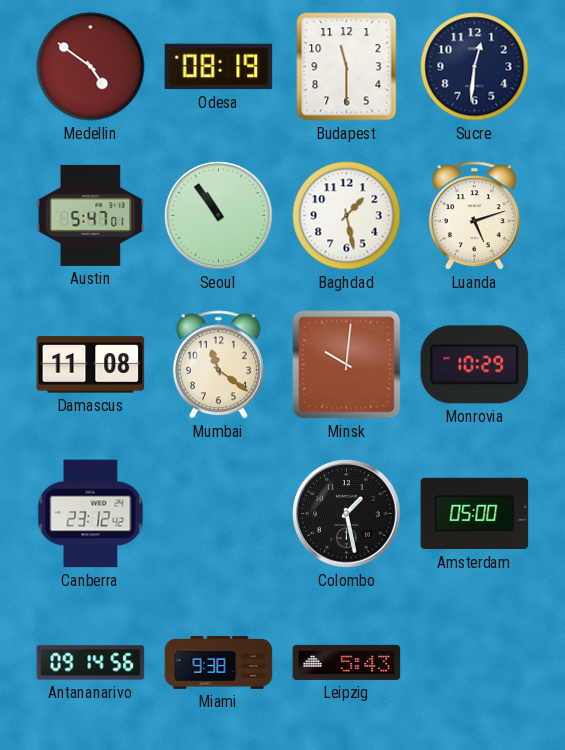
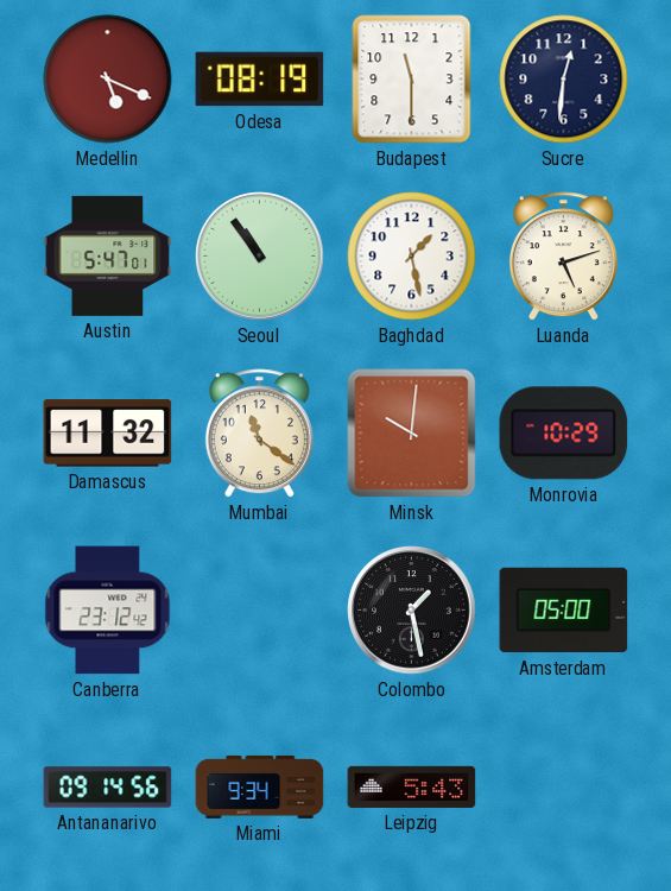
Medellin: 4:51 -> 5:19 (108, 80)
Damascus: 11:08 -> 11:32 (108, 434)
Miami: 9:38 -> 9:34 (260, 786)
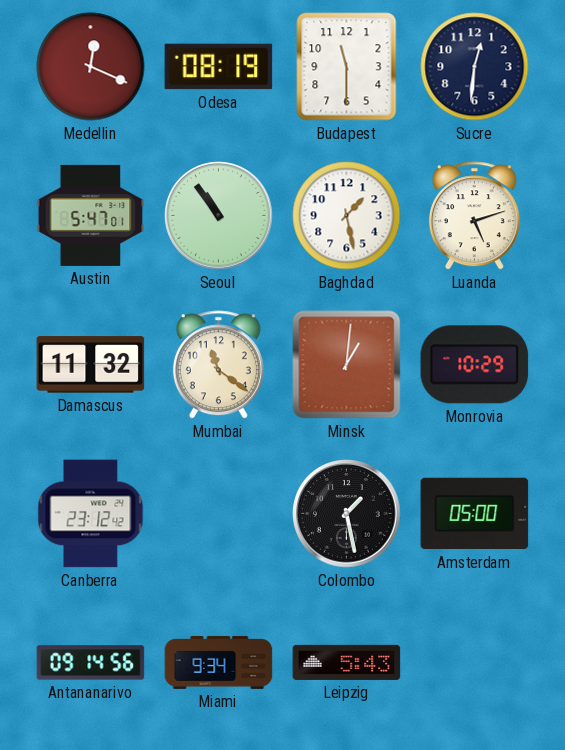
Medellin: 5:19 -> 12:19 (91, 67)
Minsk: 10:01 -> 1:01 (347, 365)
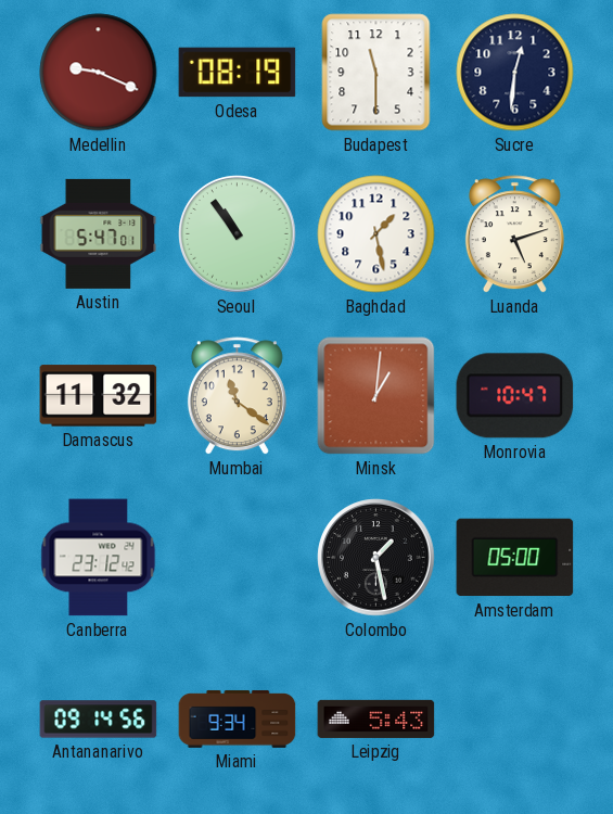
Medellin: 12:19 -> 9:19 (99, 73)
Monrovia: 10:29 -> 10:47 (515, 396)
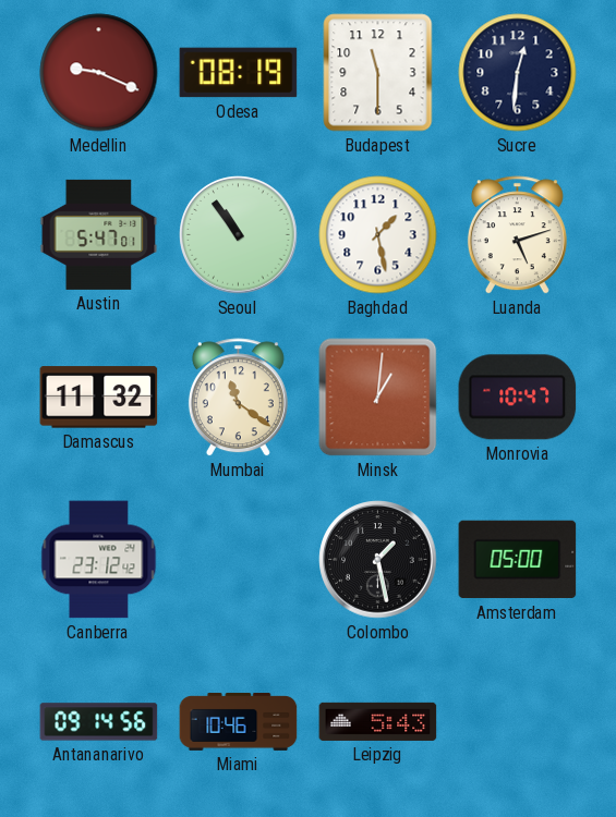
Miami: 9:34 -> 10:46 (239, 721)
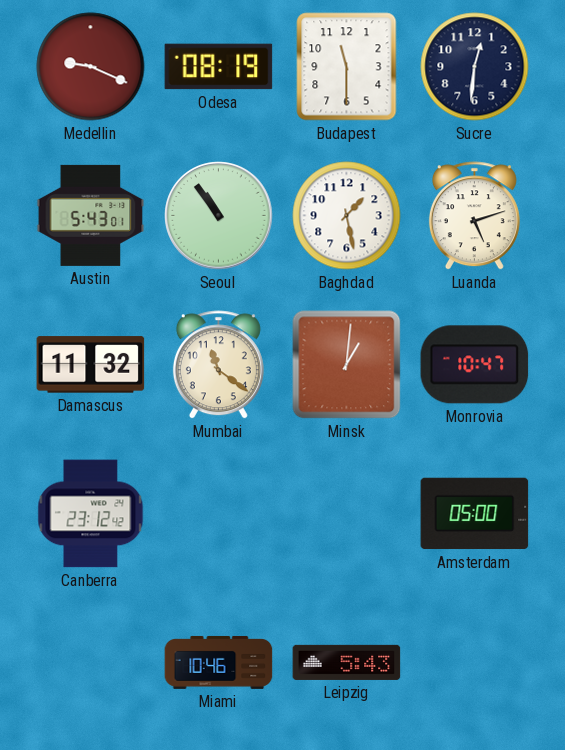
Austin: 5:47 -> 5:43 (91, 215)
Colombo: 1:28 -> none (378, 560)
Antananarivo: 09:14 -> none (99, 722)
